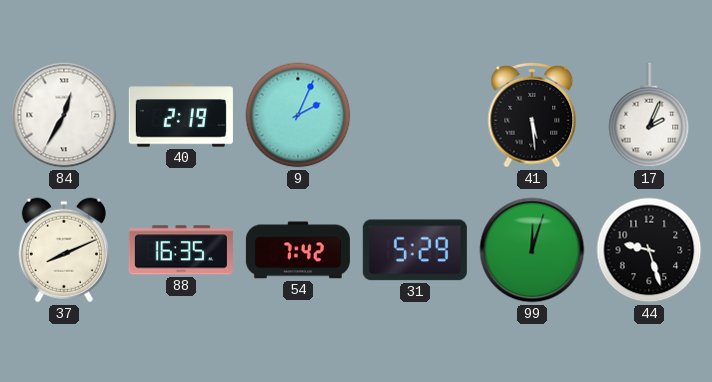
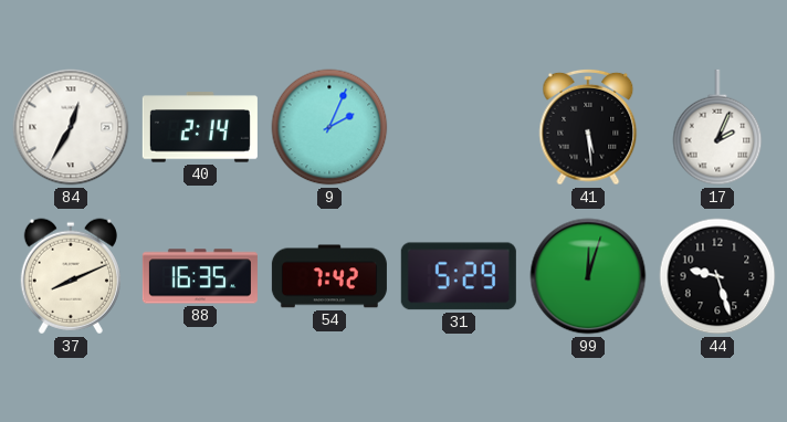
40: 2:19 -> 2:14 (200, 127)
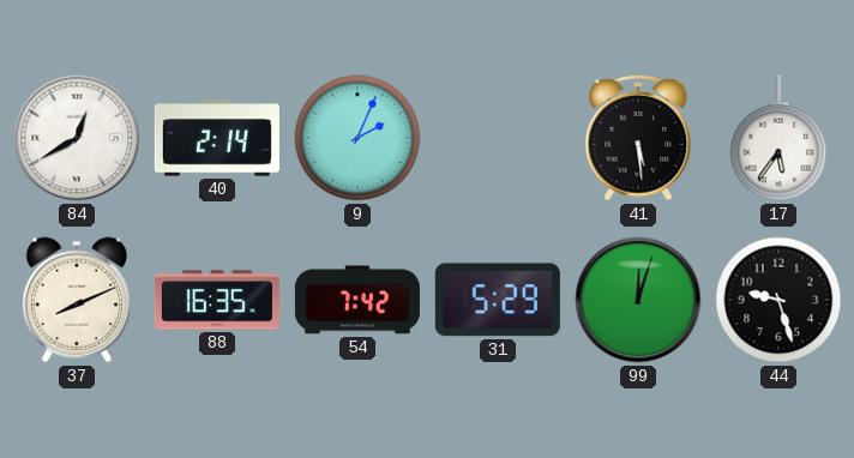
84: 12:35 -> 12:40 (77, 138)
17: 2:04 -> 5:36 (778, 138)
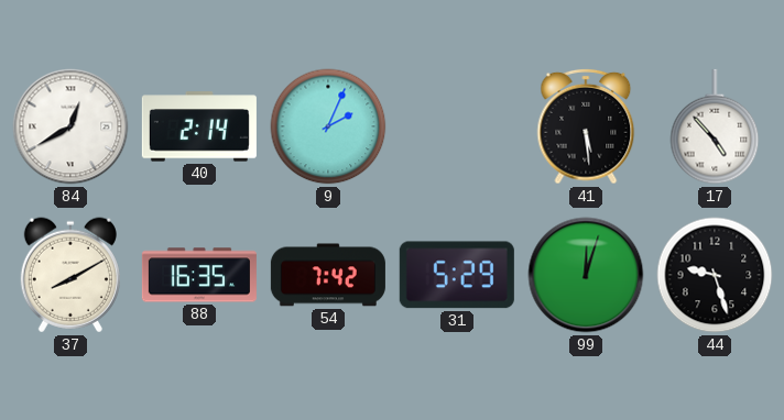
17: 5:36 -> 4:53 (715, 126)
37: 8:11 -> 8:10 (70, 275)
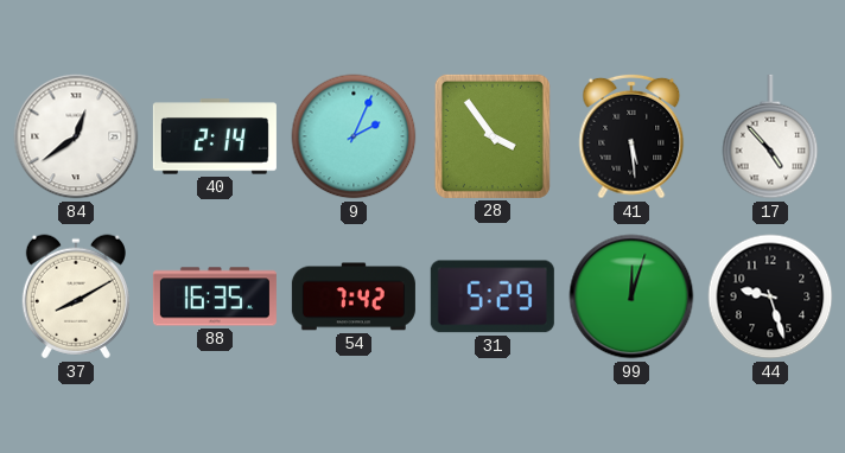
84: 12:40 -> 12:39 (76, 136)
28: none -> 3:54 (493, 136)
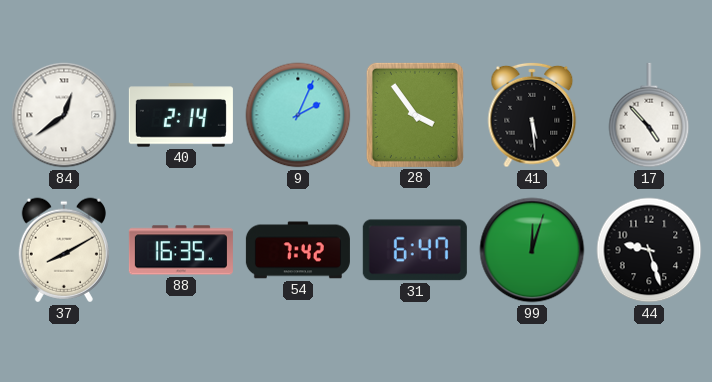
31: 5:29 -> 6:47 (415, 250)
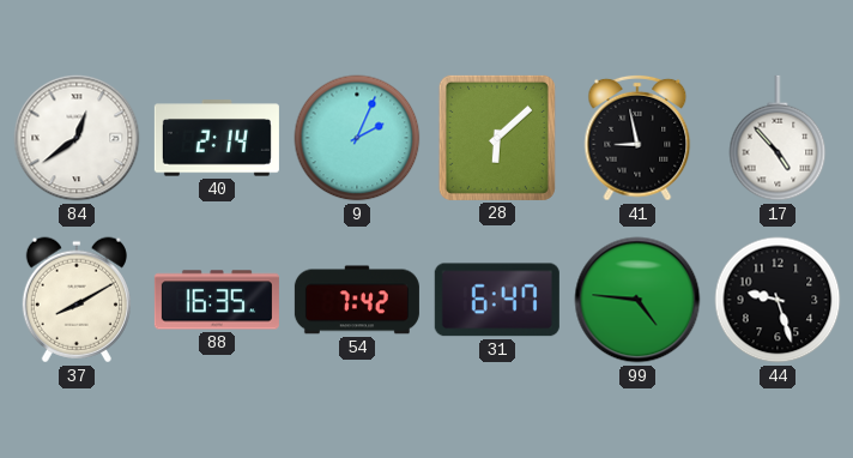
28: 3:54 -> 6:08 (497, 138)
41: 5:29 -> 8:58 (637, 138)
99: 12:03 -> 4:46 (637, 300)
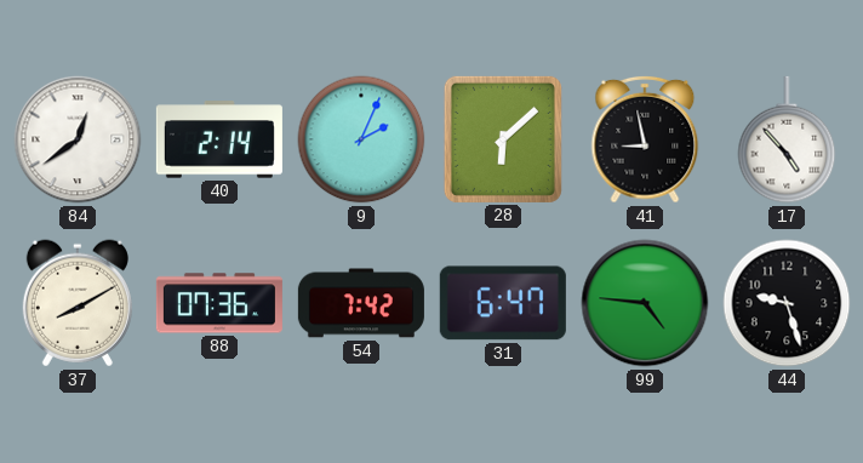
88: 16:35 -> 07:36 (219, 303)
